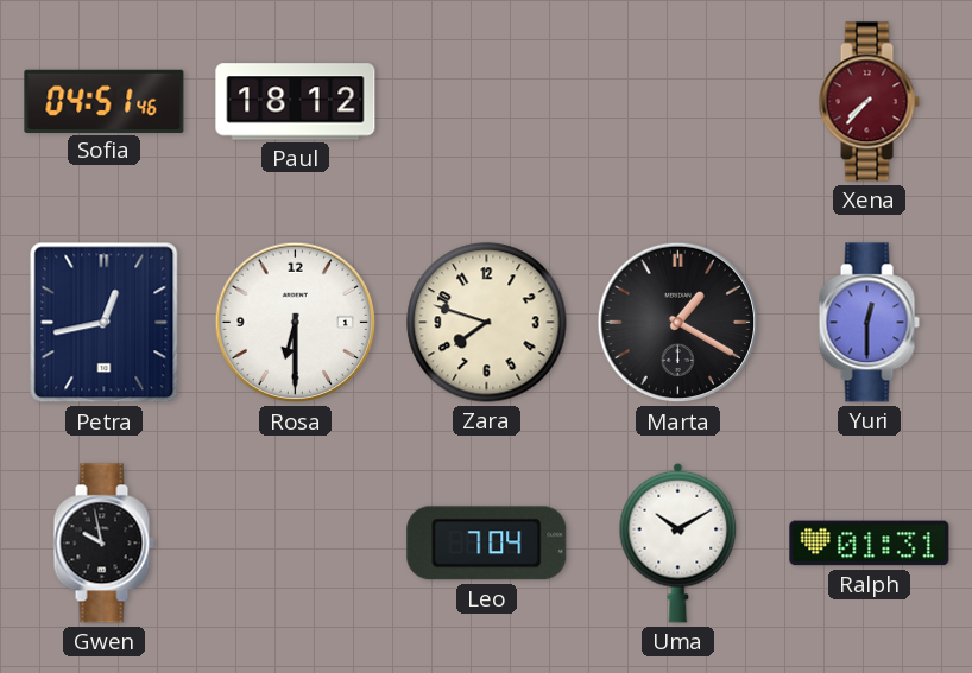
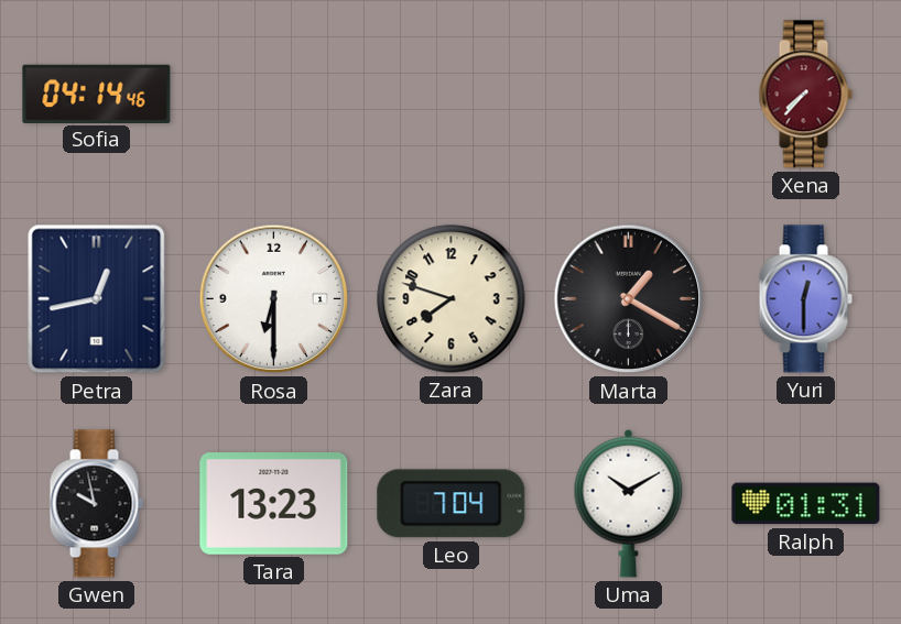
Sofia: 04:51 -> 04:14 (97, 94)
Paul: 18:12 -> none (296, 102)
Tara: none -> 13:23 (274, 504)
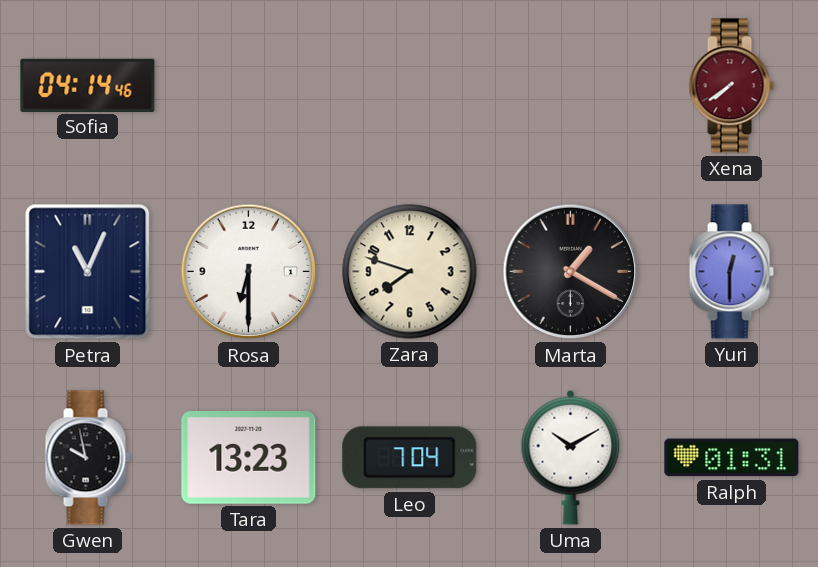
Xena: 7:37 -> 7:39 (731, 86)
Petra: 12:43 -> 11:04 (88, 272)
